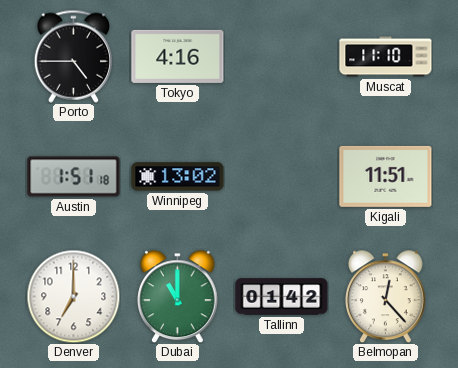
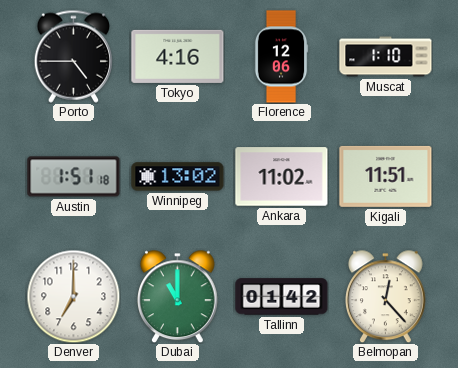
Florence: none -> 12:06 (281, 57)
Muscat: 11:10 -> 1:10 (386, 57)
Ankara: none -> 11:02 (282, 177)
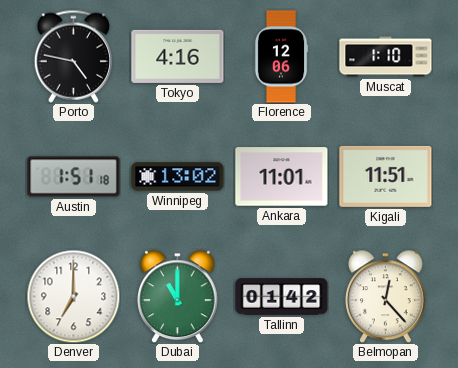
Porto: 4:45 -> 4:47 (73, 56)
Ankara: 11:02 -> 11:01 (282, 177)
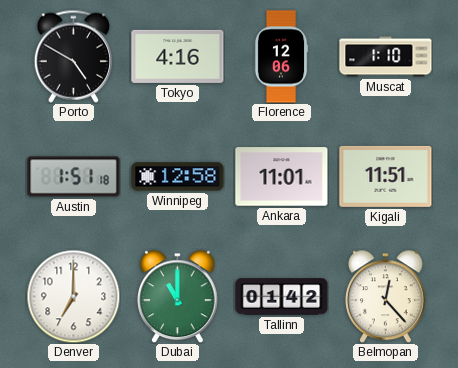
Porto: 4:47 -> 4:50 (73, 56)
Winnipeg: 13:02 -> 12:58 (178, 177)
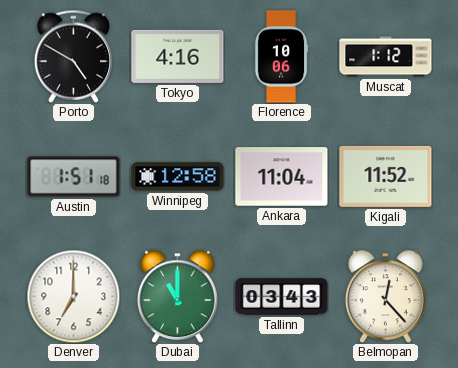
Florence: 12:06 -> 10:06 (281, 57)
Muscat: 1:10 -> 1:12 (386, 57)
Ankara: 11:01 -> 11:04 (282, 177)
Kigali: 11:51 -> 11:52 (386, 176)
Tallinn: 01:42 -> 03:43 (282, 297)
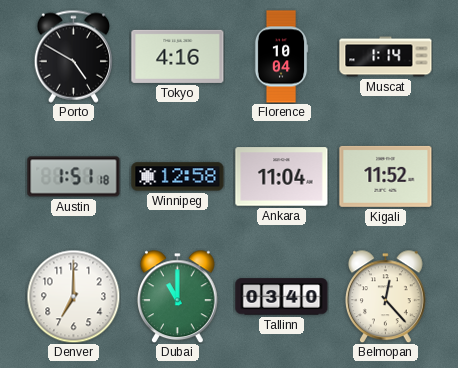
Florence: 10:06 -> 10:04 (281, 57)
Muscat: 1:12 -> 1:14 (386, 57)
Tallinn: 03:43 -> 03:40 (282, 297)
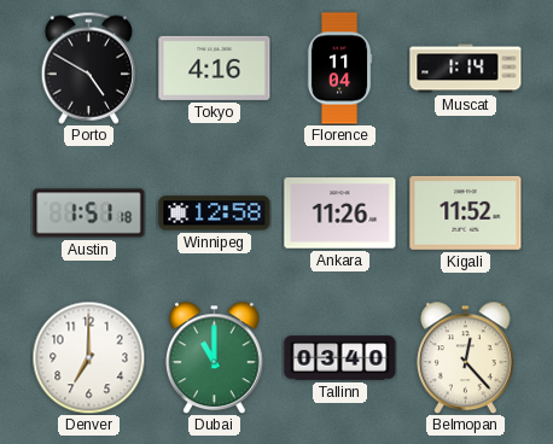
Florence: 10:04 -> 11:04 (339, 69)
Ankara: 11:04 -> 11:26 (340, 214)
